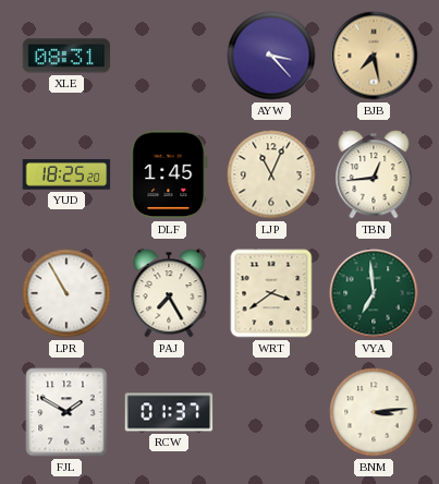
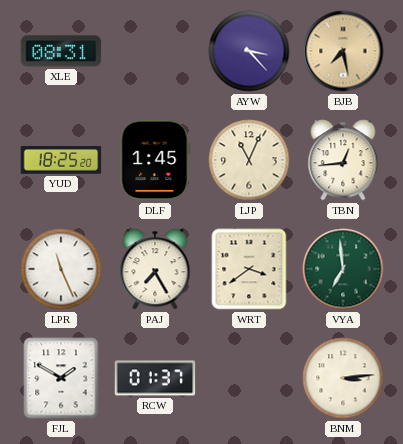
LPR: 10:55 -> 11:26 (61, 269)
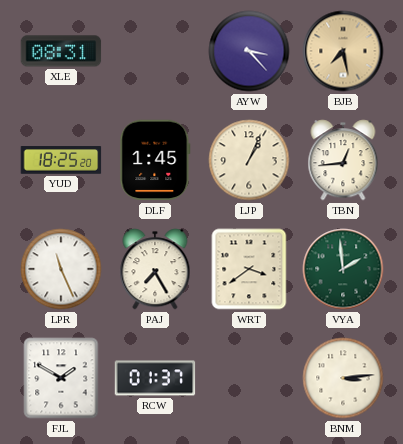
LJP: 11:04 -> 1:04 (249, 160)
VYA: 6:59 -> 1:59 (343, 269)
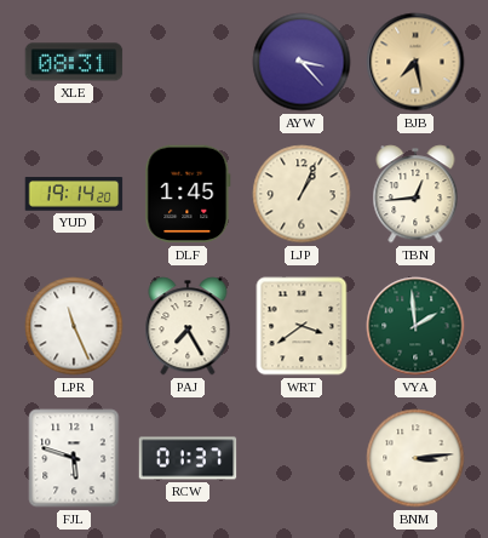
YUD: 18:25 -> 19:14 (74, 194)
FJL: 1:50 -> 5:48 (74, 458)
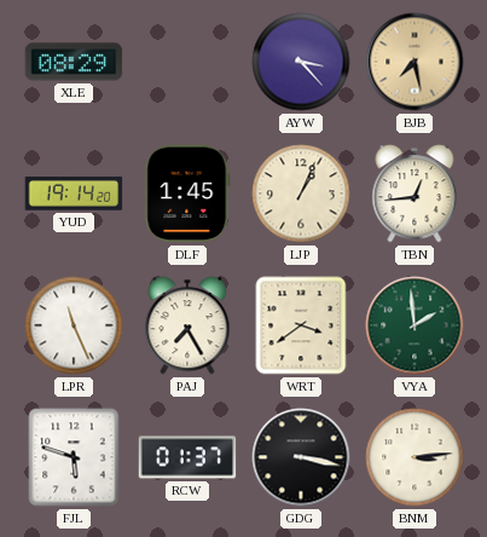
XLE: 08:31 -> 08:29 (74, 62)
GDG: none -> 3:17 (301, 457)
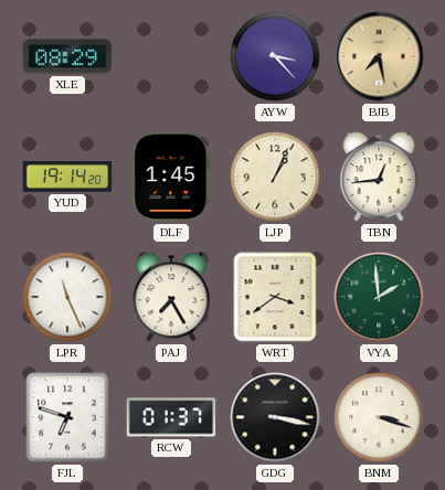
FJL: 5:48 -> 6:48 (67, 417)
BNM: 3:14 -> 3:18 (379, 417)
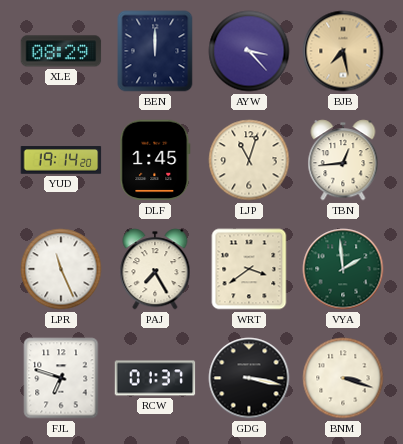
BEN: none -> 12:00 (155, 51)
LJP: 1:04 -> 11:03 (249, 160)
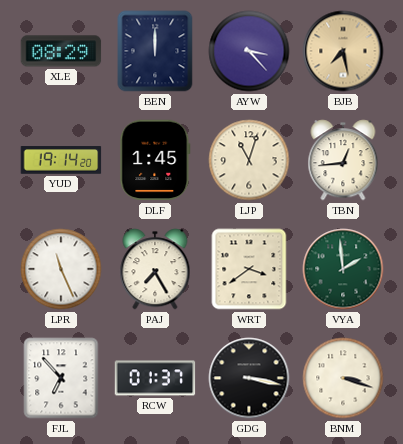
FJL: 6:48 -> 6:53 (61, 378)
